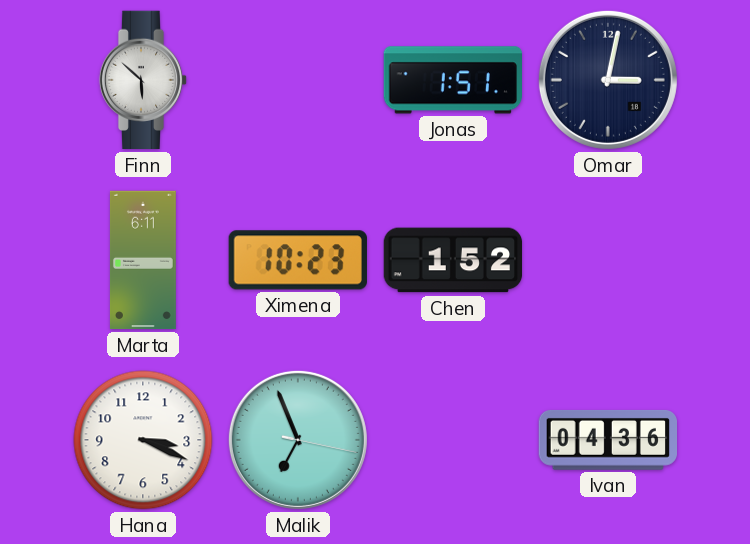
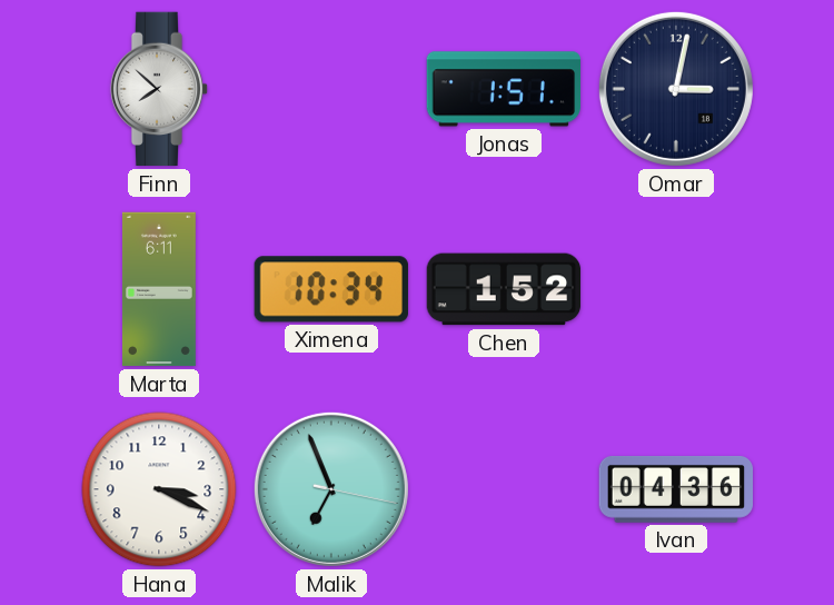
Finn: 5:52 -> 7:52 (159, 89)
Ximena: 10:23 -> 10:34 (331, 289)
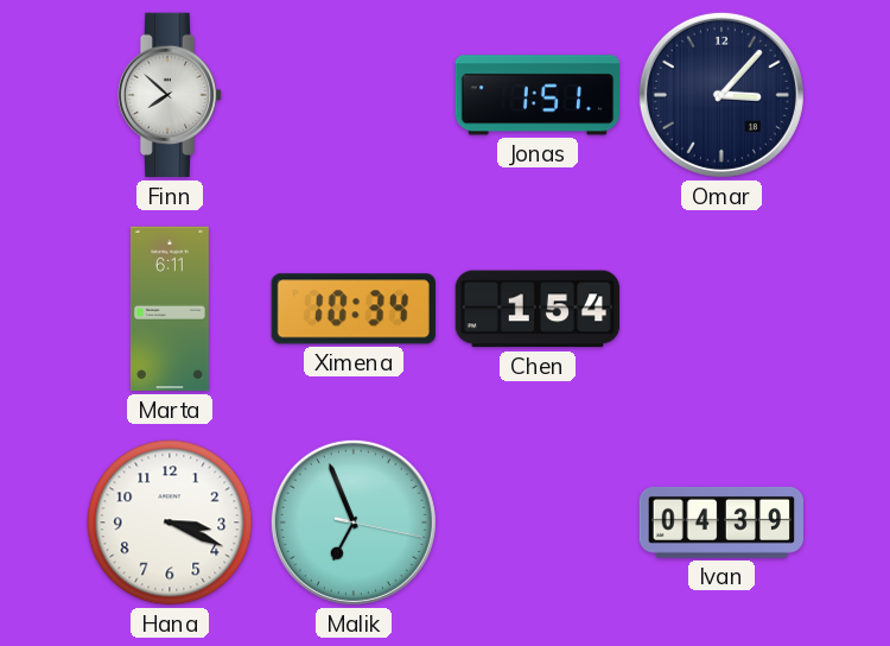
Omar: 3:02 -> 3:07 (721, 95)
Chen: 1:52 -> 1:54 (538, 309)
Ivan: 04:36 -> 04:39 (720, 522)
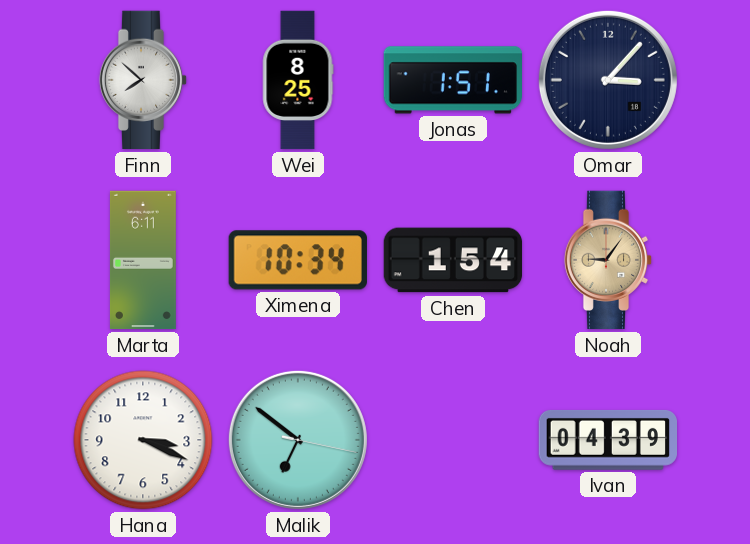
Wei: none -> 8:25 (298, 80)
Noah: none -> 9:06 (608, 260)
Malik: 6:56 -> 6:51 (298, 440)
